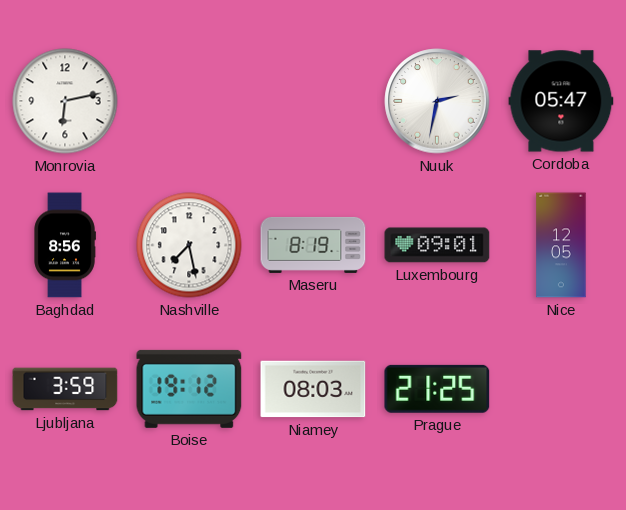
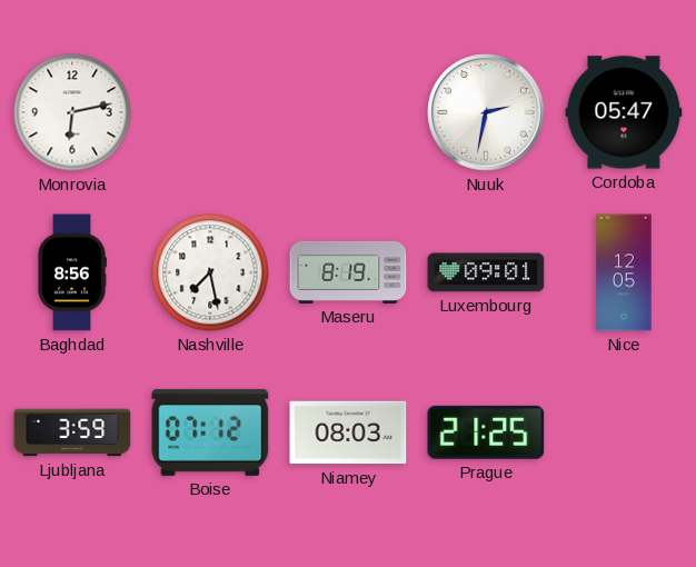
Boise: 19:12 -> 07:12 (210, 432)
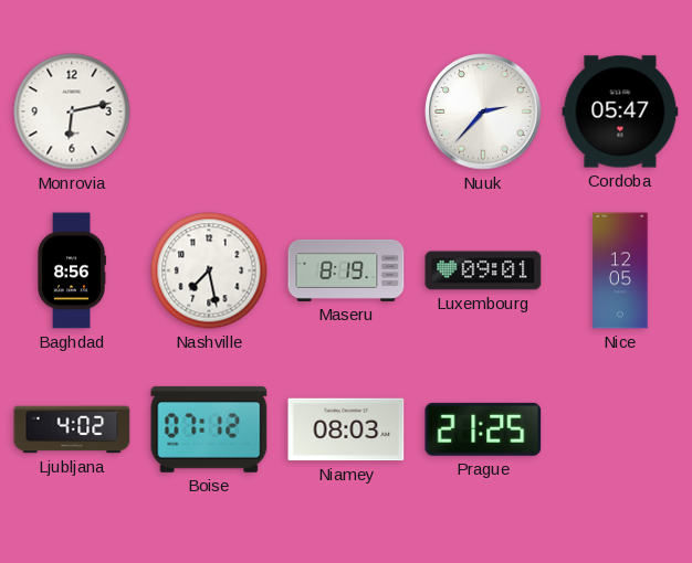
Nuuk: 2:32 -> 2:37 (483, 111)
Ljubljana: 3:59 -> 4:02 (72, 429)
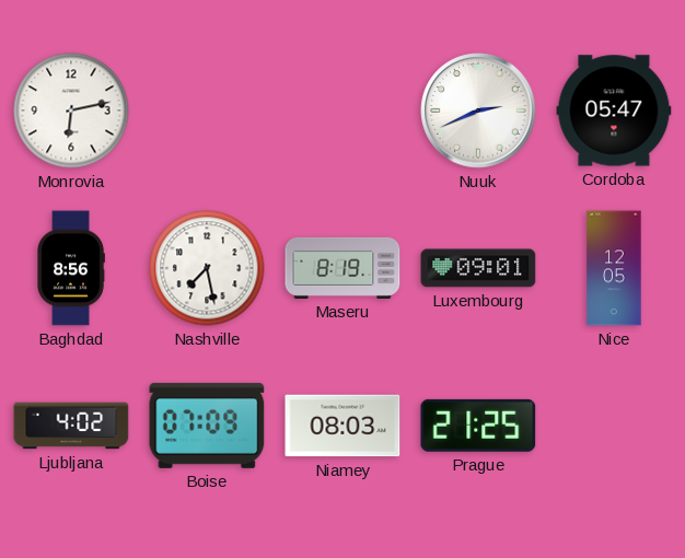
Nuuk: 2:37 -> 2:41 (478, 111)
Boise: 07:12 -> 07:09 (207, 426)
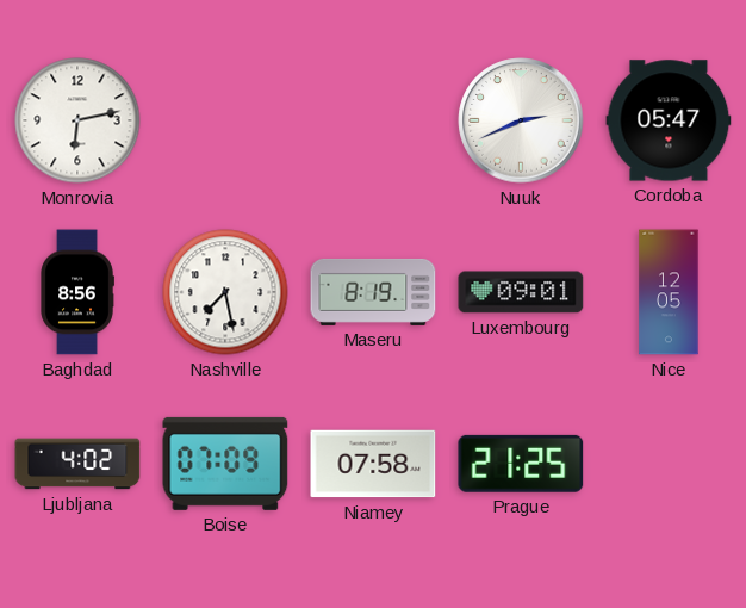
Niamey: 08:03 -> 07:58 (373, 464)
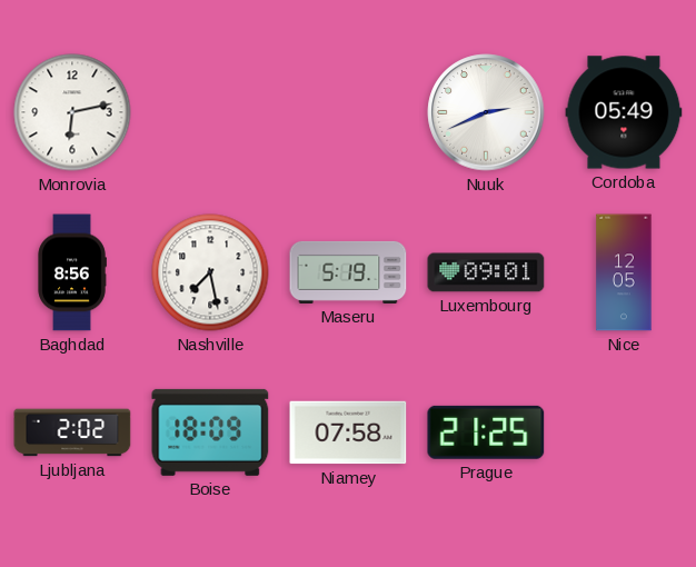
Cordoba: 05:47 -> 05:49 (624, 112)
Maseru: 8:19 -> 5:19 (348, 272)
Ljubljana: 4:02 -> 2:02 (72, 432)
Boise: 07:09 -> 18:09 (210, 432)
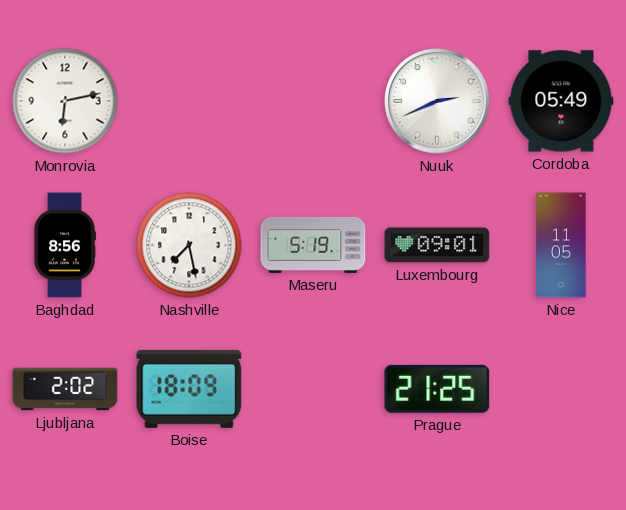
Nice: 12:05 -> 11:05 (561, 245)
Niamey: 07:58 -> none (348, 432)
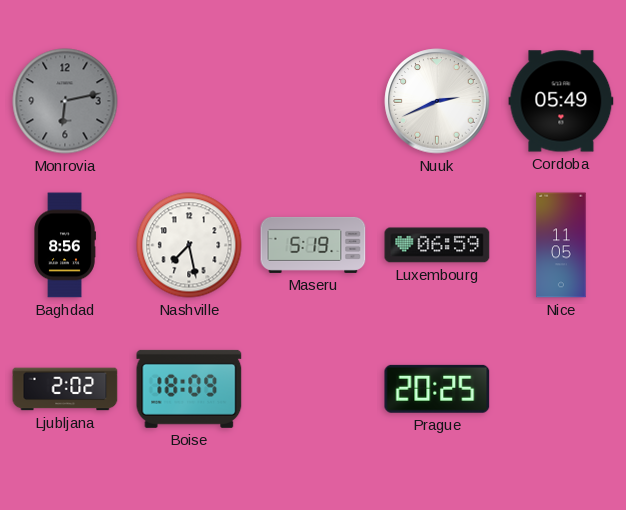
Monrovia dial: white -> grey (65, 101)
Luxembourg: 09:01 -> 06:59 (437, 245)
Prague: 21:25 -> 20:25 (437, 389)
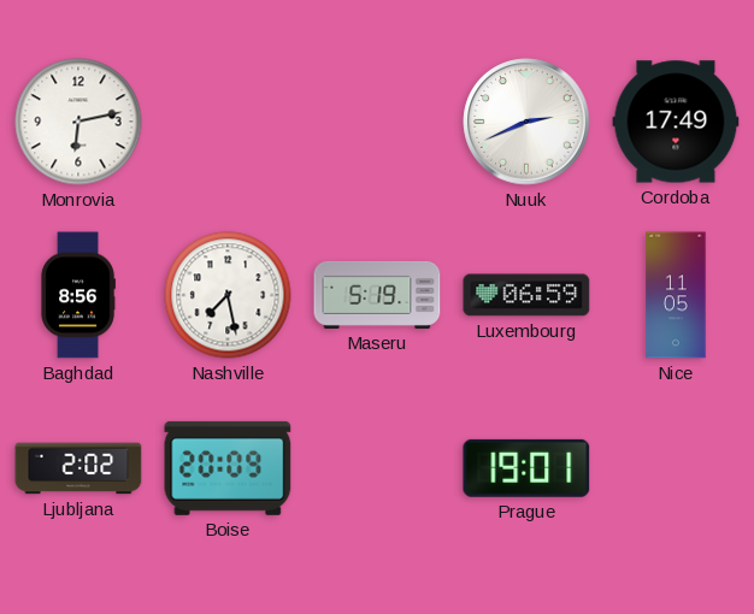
Monrovia dial: grey -> white (78, 122)
Cordoba: 05:49 -> 17:49 (676, 122)
Boise: 18:09 -> 20:09 (228, 468)
Prague: 20:25 -> 19:01 (526, 468)
